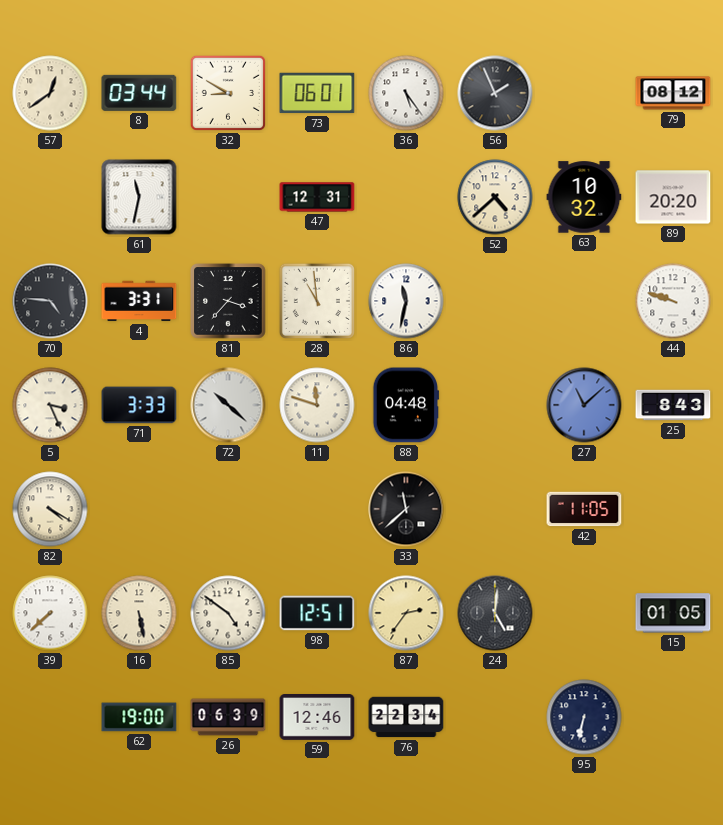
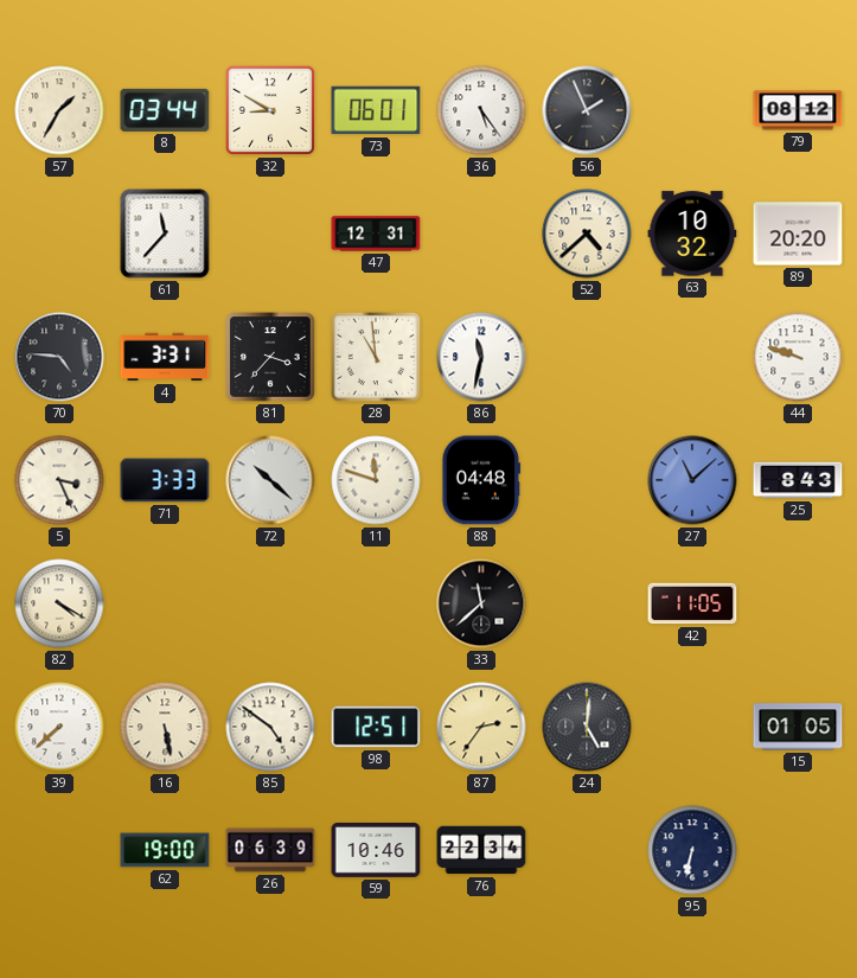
57: 12:39 -> 1:35 (59, 110)
61: 11:32 -> 11:37 (165, 234)
59: 12:46 -> 10:46 (376, 851)
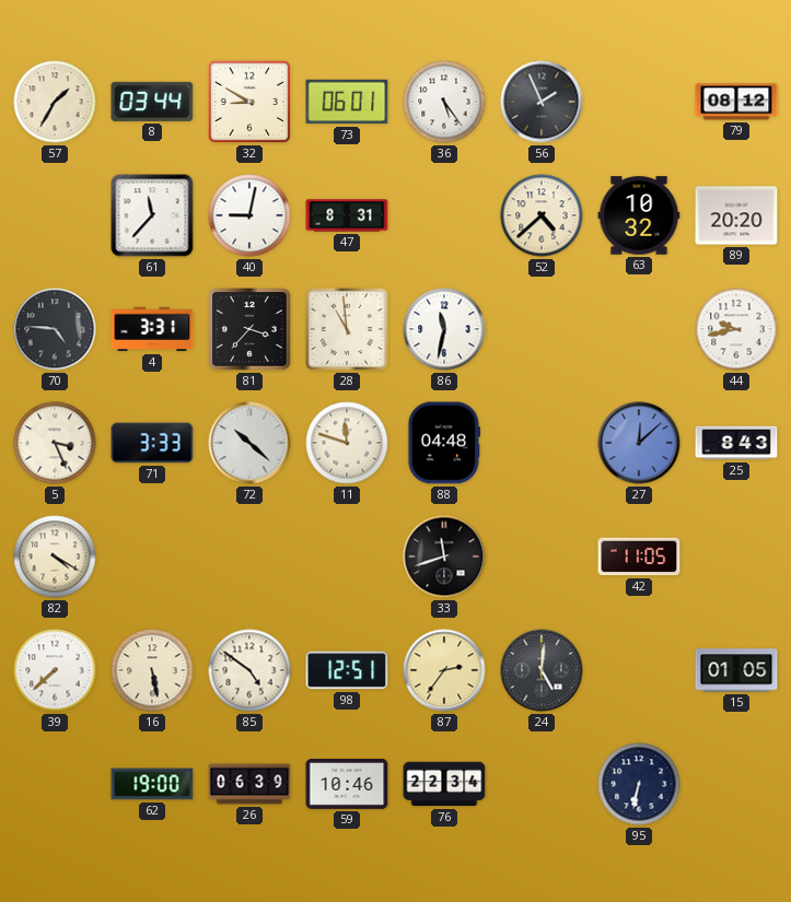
40: none -> 9:02 (249, 215)
47: 12:31 -> 8:31 (347, 215)
44: 9:48 -> 9:43 (736, 329)
27: 11:08 -> 12:08 (639, 443)
33: 11:38 -> 11:42 (444, 557)
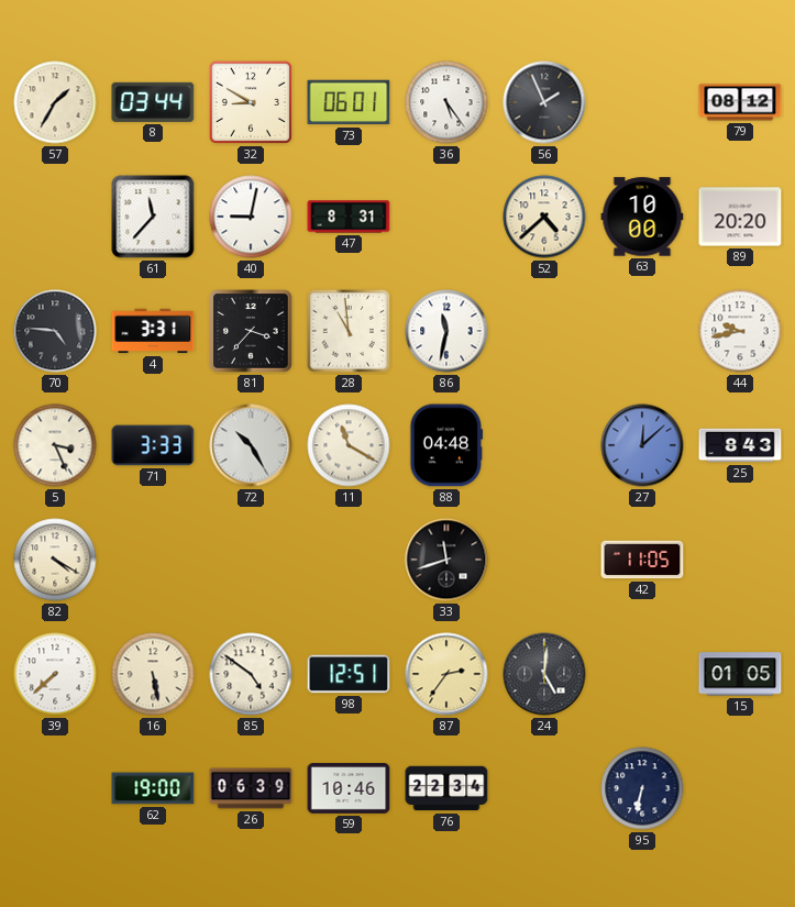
63: 10:32 -> 10:00 (642, 217)
72: 10:22 -> 10:25 (251, 445)
11: 11:48 -> 11:20 (349, 445)
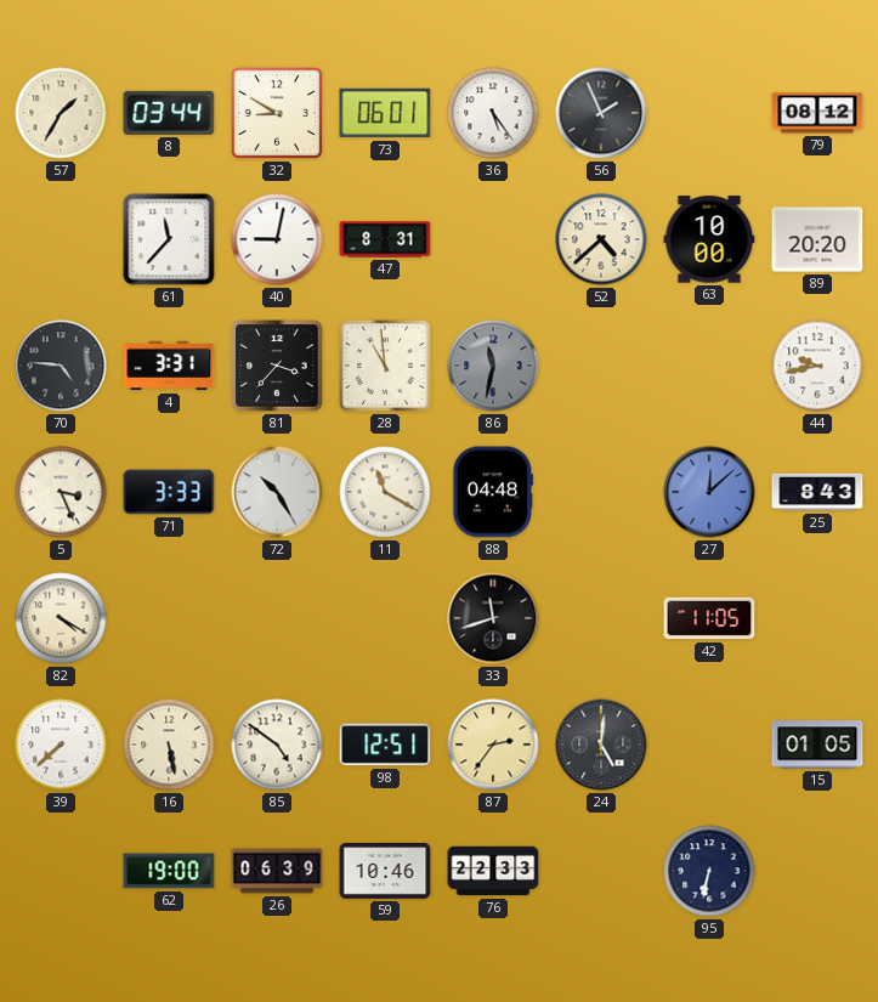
86 dial: white -> grey (493, 366)
76: 22:34 -> 22:33 (493, 871)
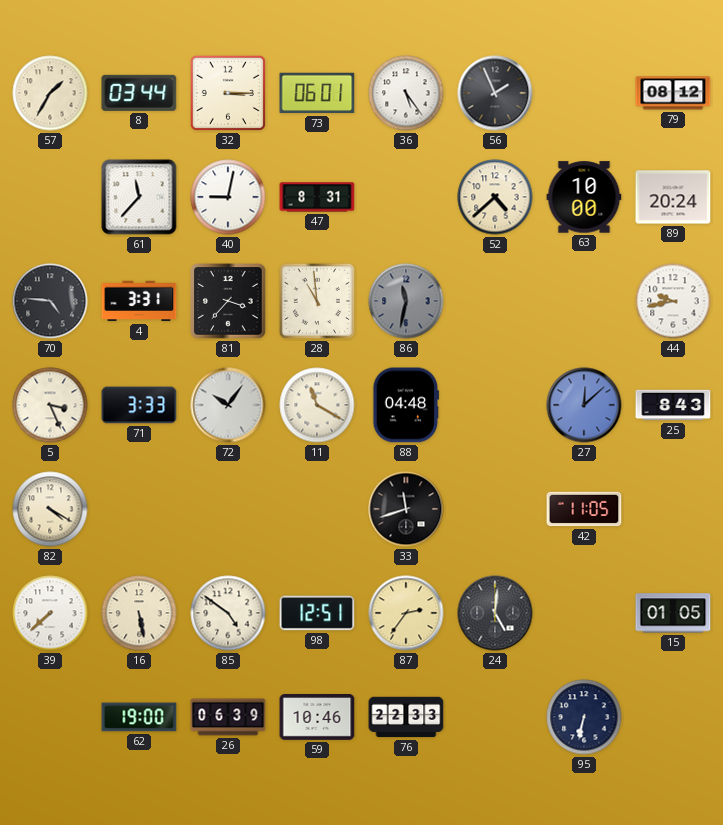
32: 8:50 -> 3:15 (228, 93)
89: 20:20 -> 20:24 (673, 197)
72: 10:25 -> 10:06 (228, 405)
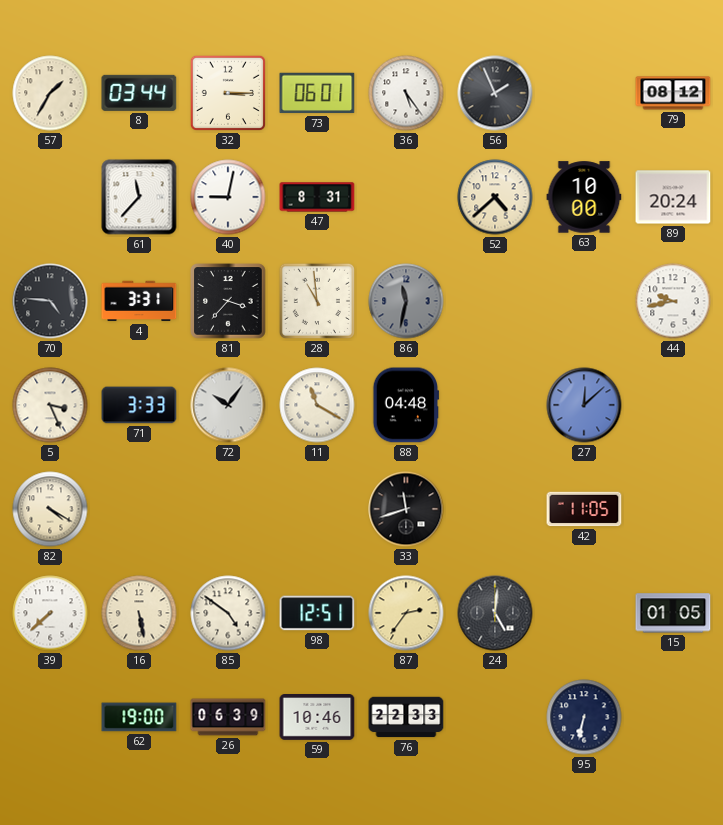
25: 8:43 -> none (673, 405)
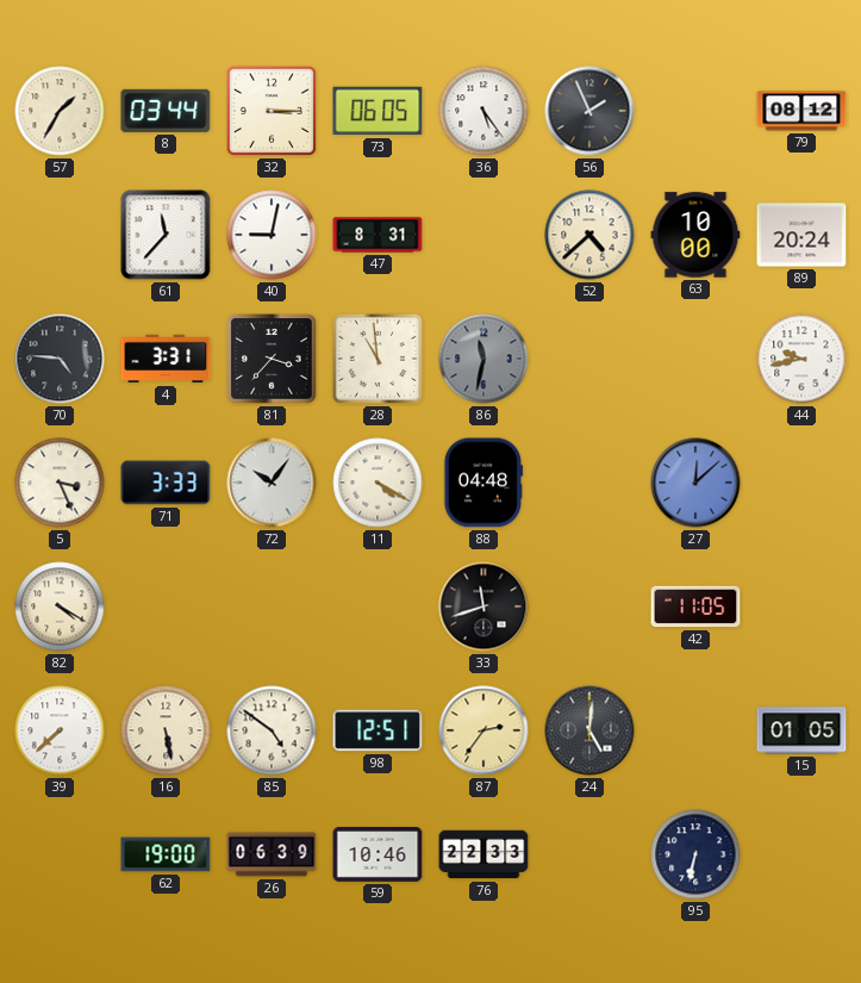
73: 06:01 -> 06:05 (378, 111)
11: 11:20 -> 4:20 (378, 483)
